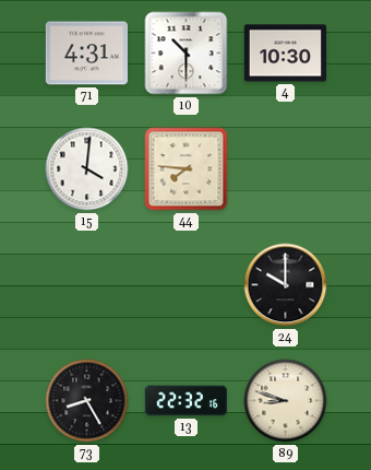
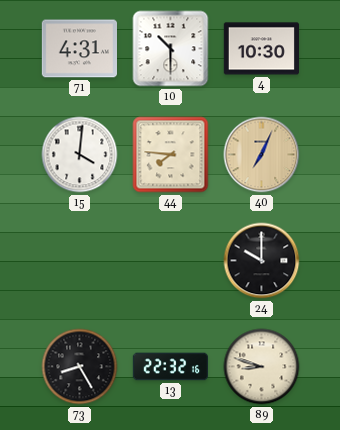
40: none -> 7:04 (262, 155)
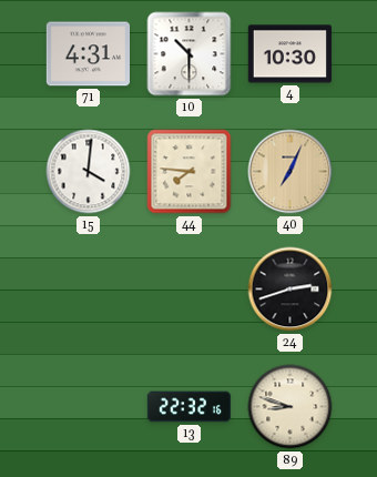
24: 10:00 -> 2:42 (291, 290)
73: 8:25 -> none (80, 367)
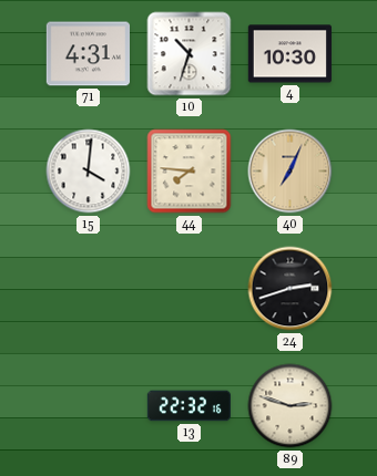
10: 10:30 -> 10:33 (190, 54)
89: 8:48 -> 2:48 (291, 406)
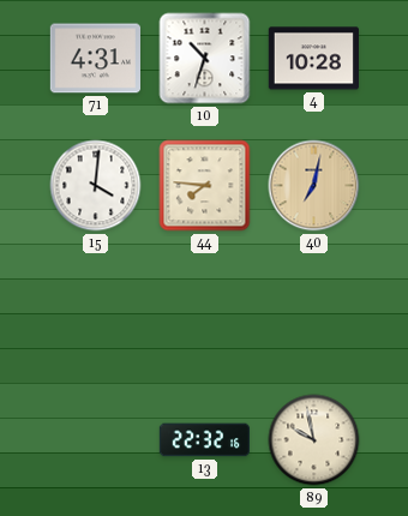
4: 10:30 -> 10:28 (313, 59)
40: 7:04 -> 7:02 (314, 186)
24: 2:42 -> none (291, 289)
89: 2:48 -> 9:58 (314, 440)
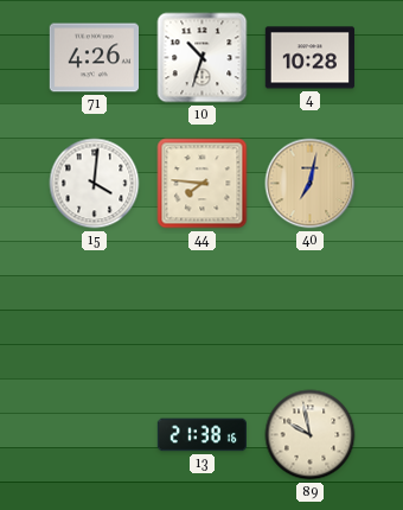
71: 4:31 -> 4:26 (94, 58)
13: 22:32 -> 21:38 (201, 435)
